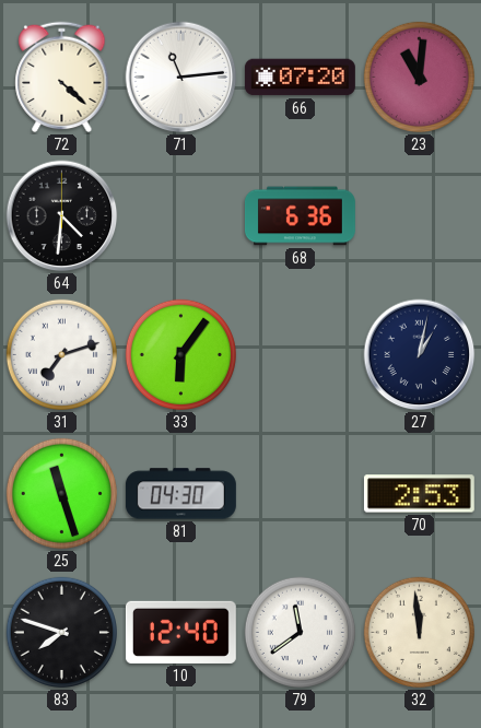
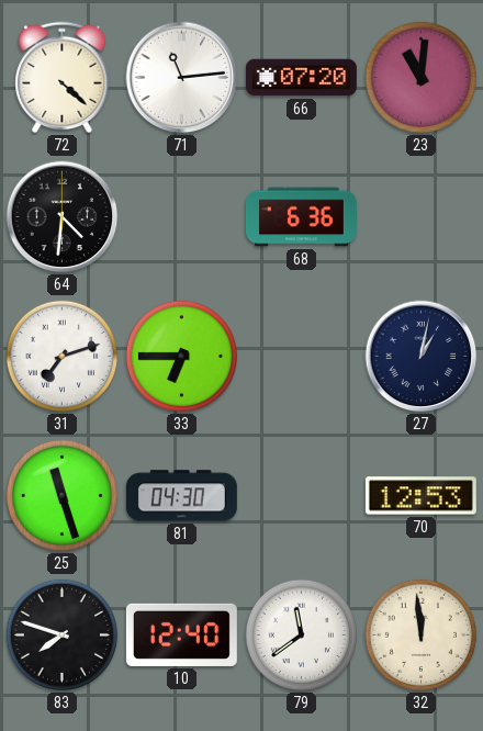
33: 6:06 -> 6:45 (181, 356)
70: 2:53 -> 12:53 (420, 496)
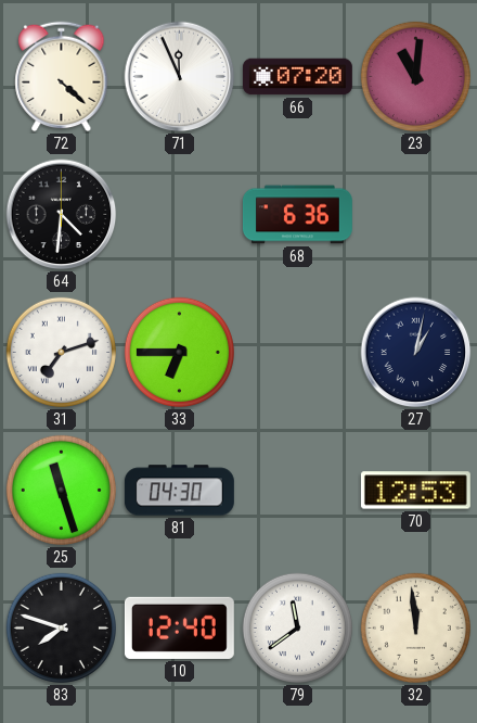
71: 11:14 -> 11:56 (180, 77)
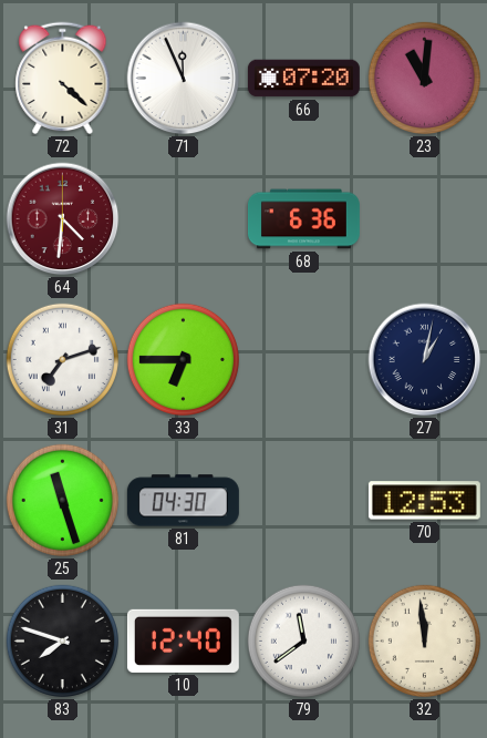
64 dial: black -> burgundy (63, 219)
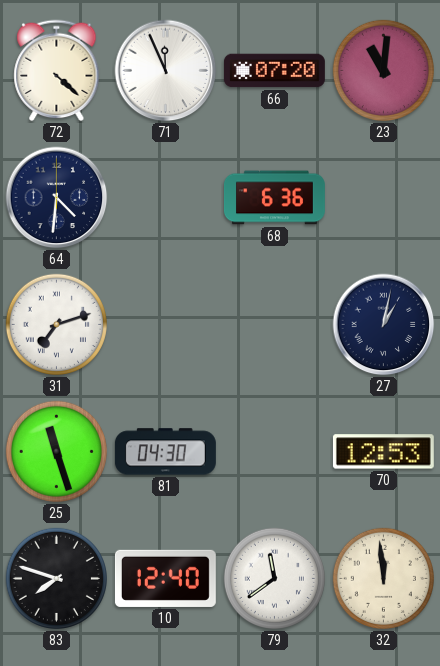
64 dial: burgundy -> navy (57, 198)
33: 6:45 -> none (183, 359)
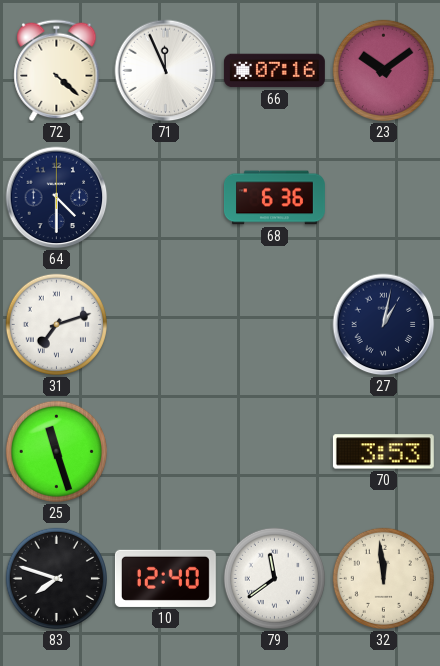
66: 07:20 -> 07:16 (274, 71)
23: 11:01 -> 10:09 (383, 70)
64: 4:31 -> 4:30 (57, 198)
81: 04:30 -> none (165, 452)
70: 12:53 -> 3:53 (383, 452)
